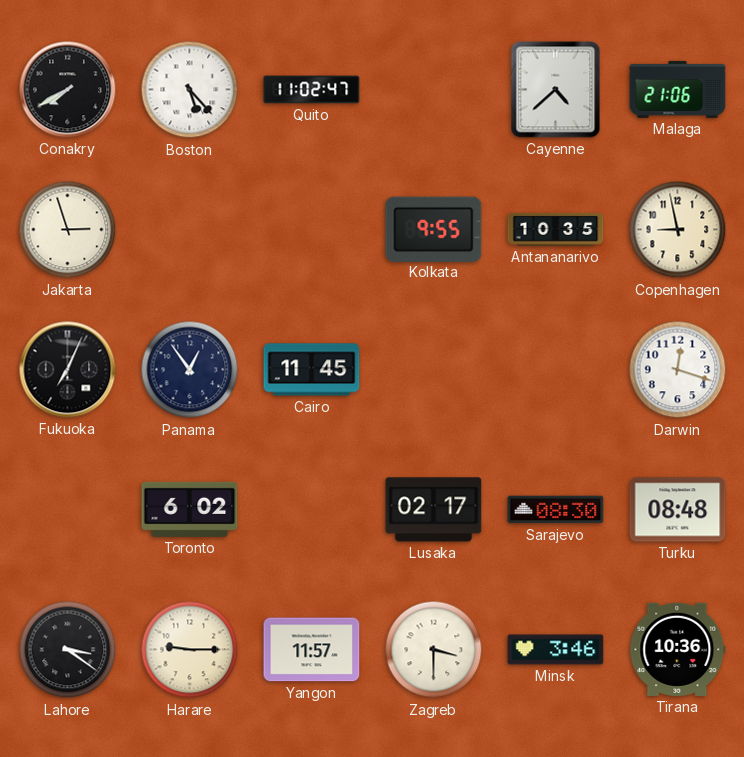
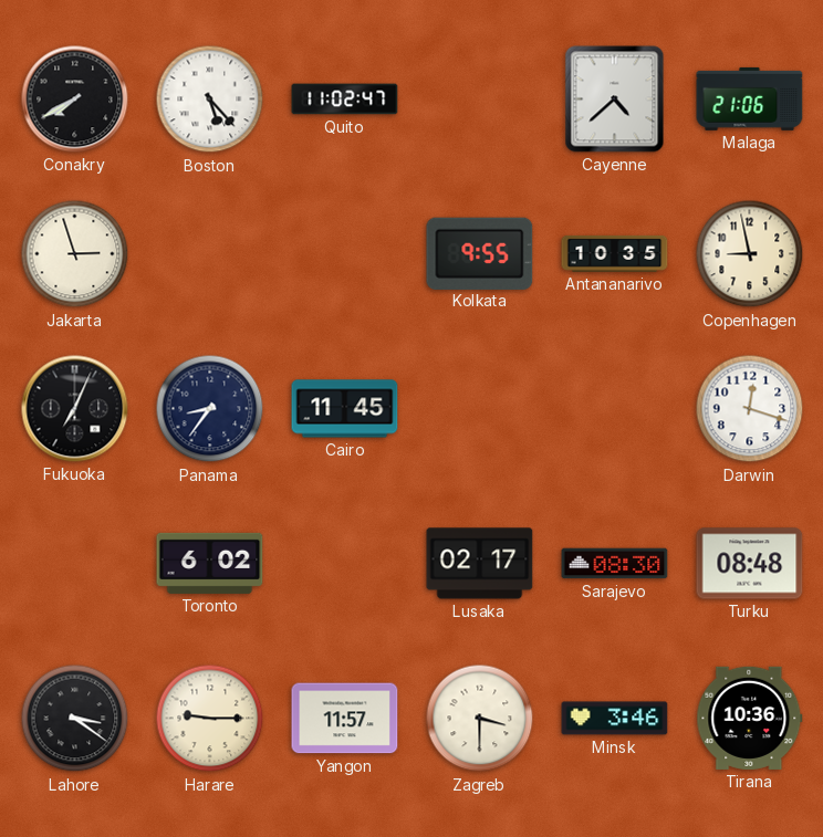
Panama: 12:54 -> 8:36 (210, 409)
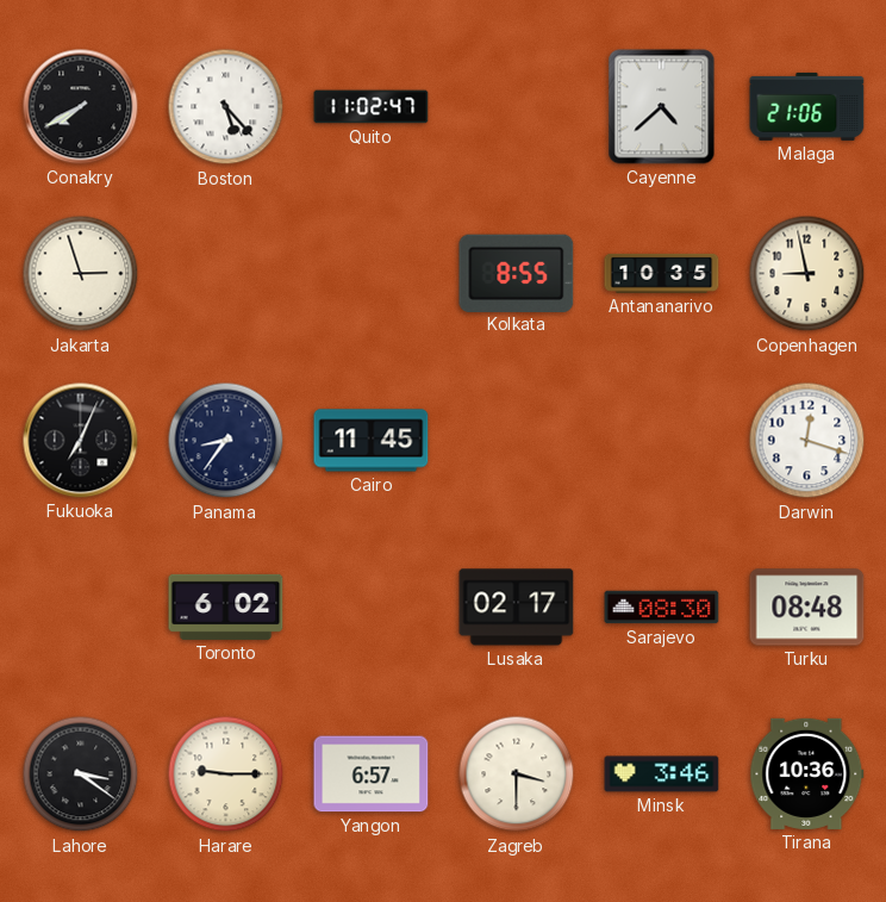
Kolkata: 9:55 -> 8:55 (517, 273)
Yangon: 11:57 -> 6:57 (372, 775)
